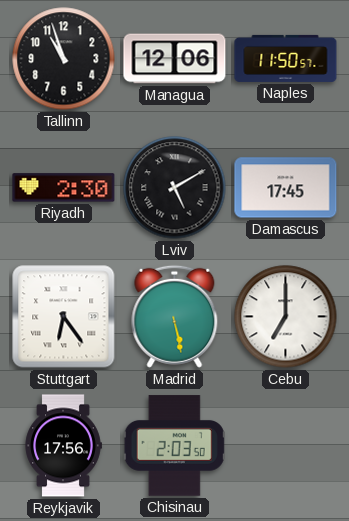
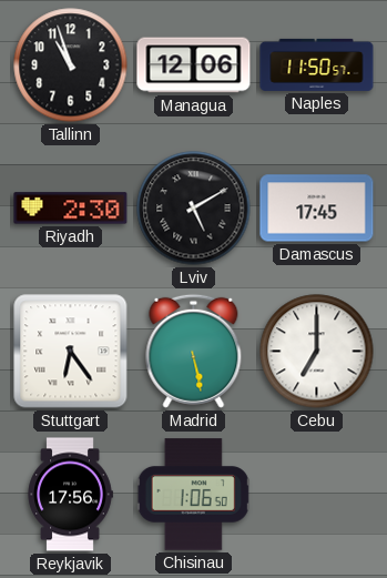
Chisinau: 2:03 -> 1:06 (193, 495)
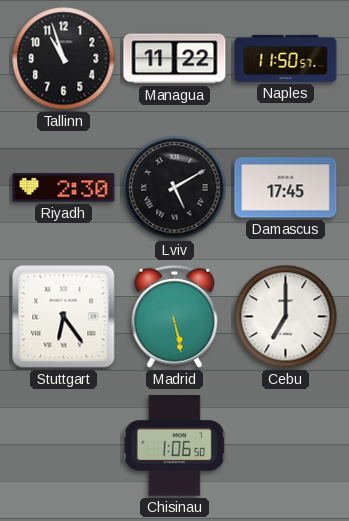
Managua: 12:06 -> 11:22 (175, 59)
Reykjavik: 17:56 -> none (70, 495)
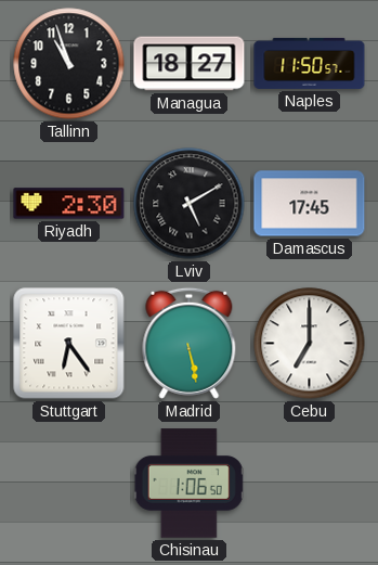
Managua: 11:22 -> 18:27 (190, 64)
